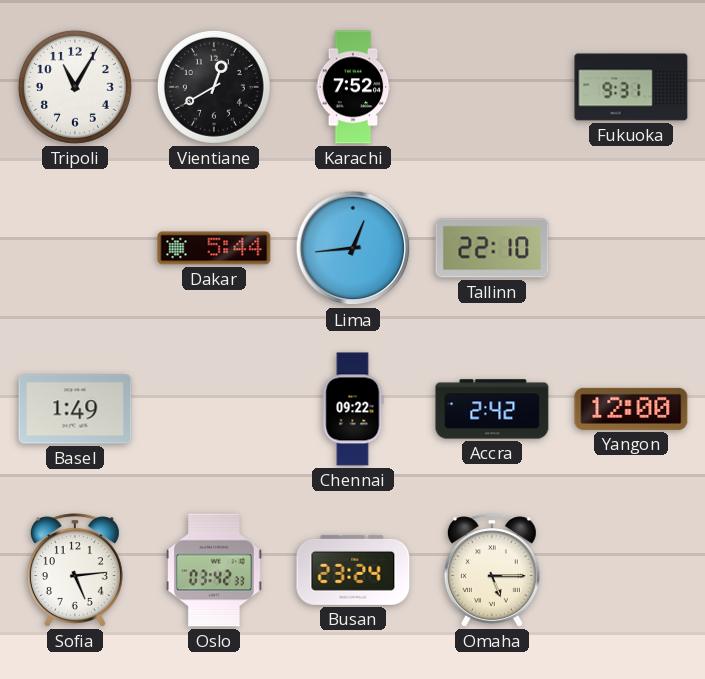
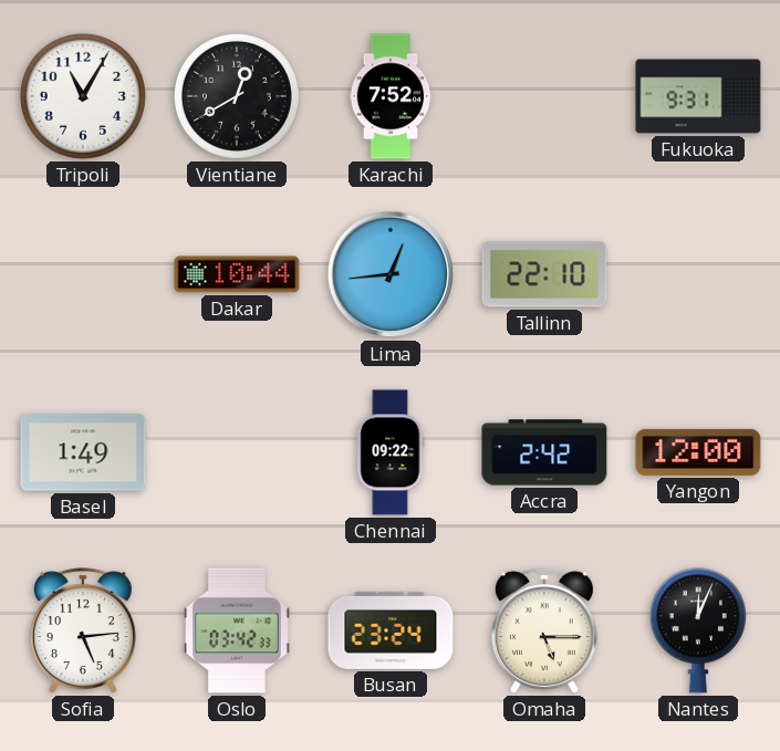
Dakar: 5:44 -> 10:44 (237, 274)
Nantes: none -> 12:04 (698, 630)
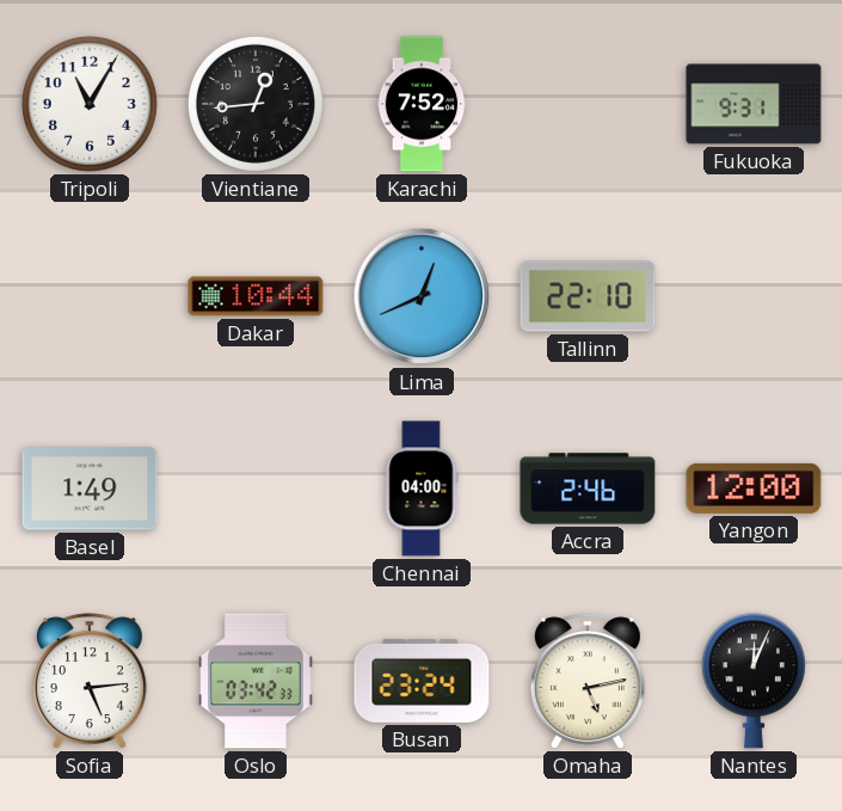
Vientiane: 12:40 -> 12:44 (256, 104)
Lima: 12:44 -> 12:41 (422, 296)
Chennai: 09:22 -> 04:00 (422, 489)
Accra: 2:42 -> 2:46 (588, 489)
Omaha: 5:15 -> 5:13 (588, 681)
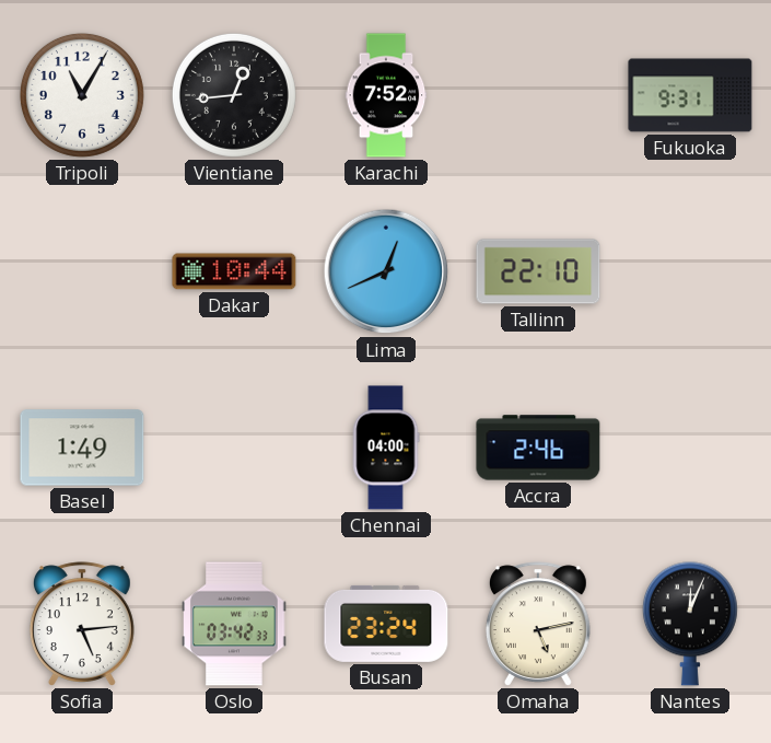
Yangon: 12:00 -> none (754, 489)
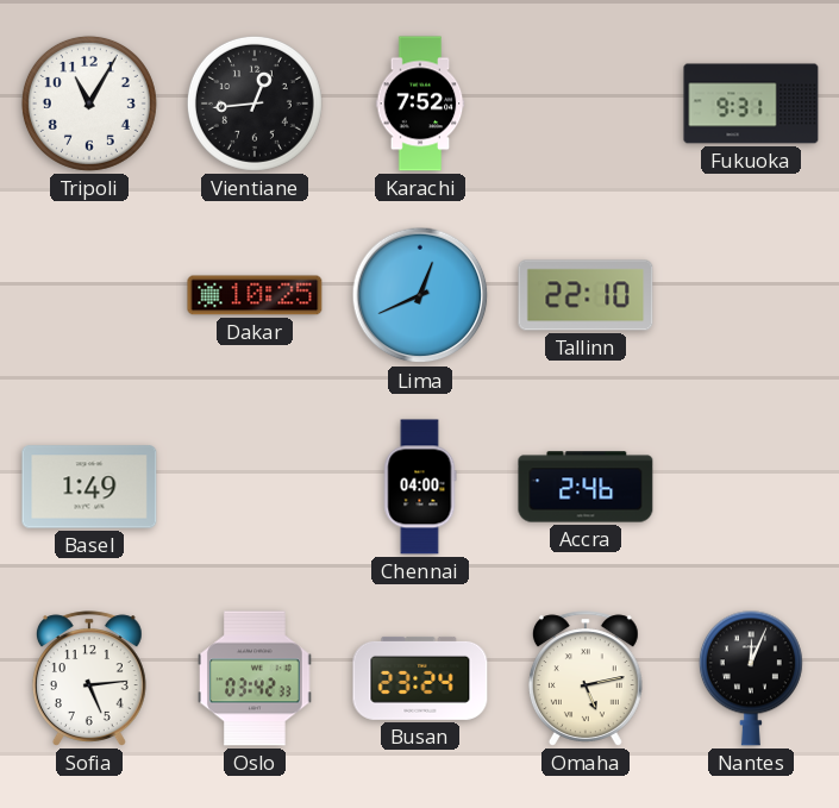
Dakar: 10:44 -> 10:25 (255, 295)
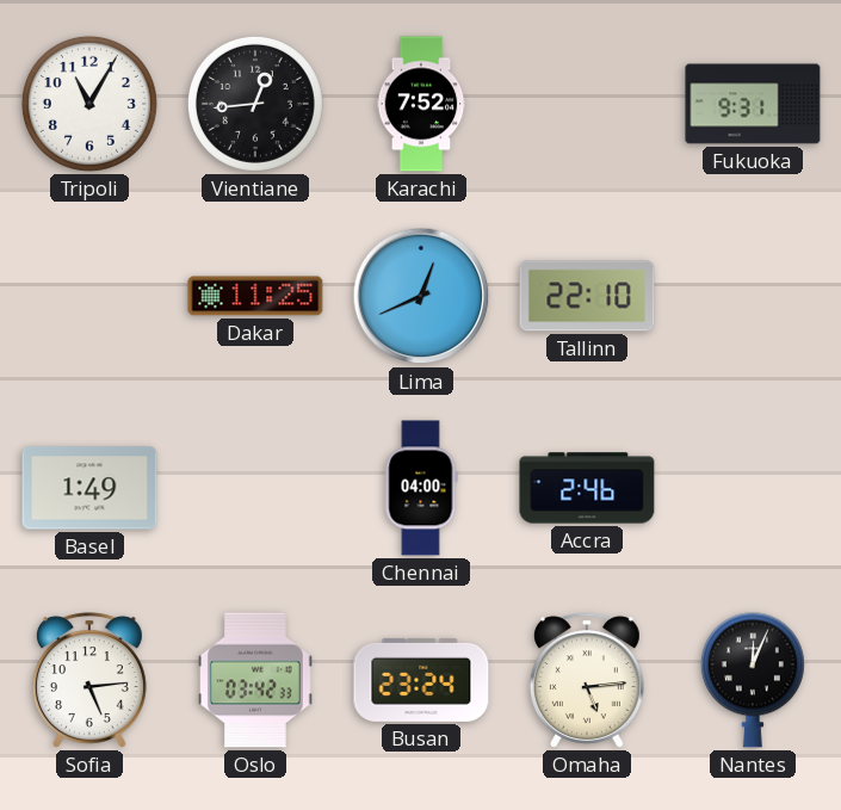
Dakar: 10:25 -> 11:25 (255, 296)
Omaha: 5:13 -> 5:14 (587, 680)
